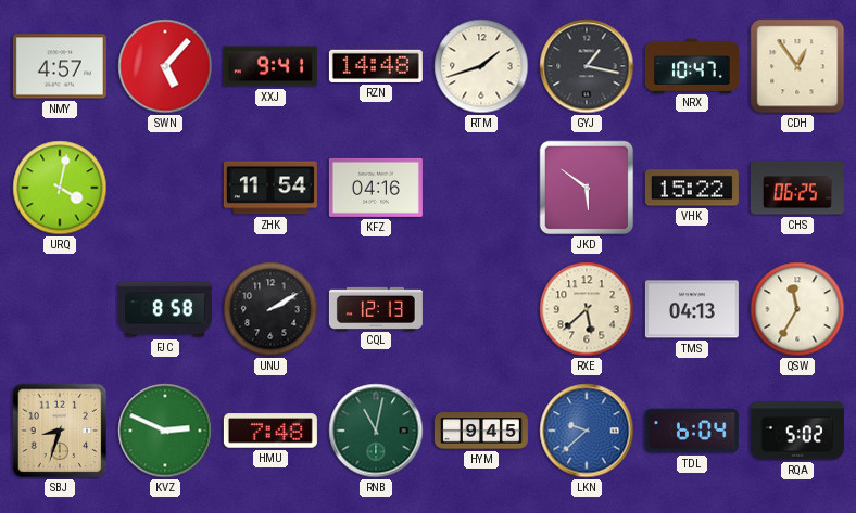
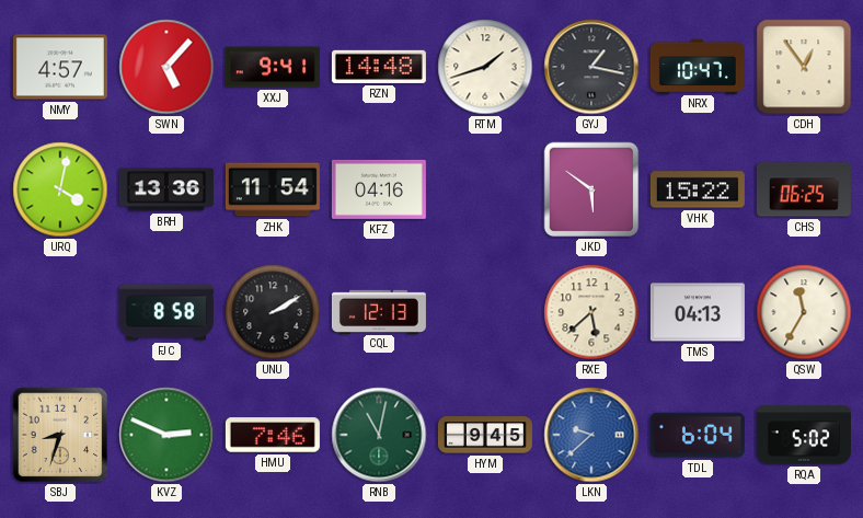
BRH: none -> 13:36 (166, 189)
HMU: 7:48 -> 7:46 (273, 435)
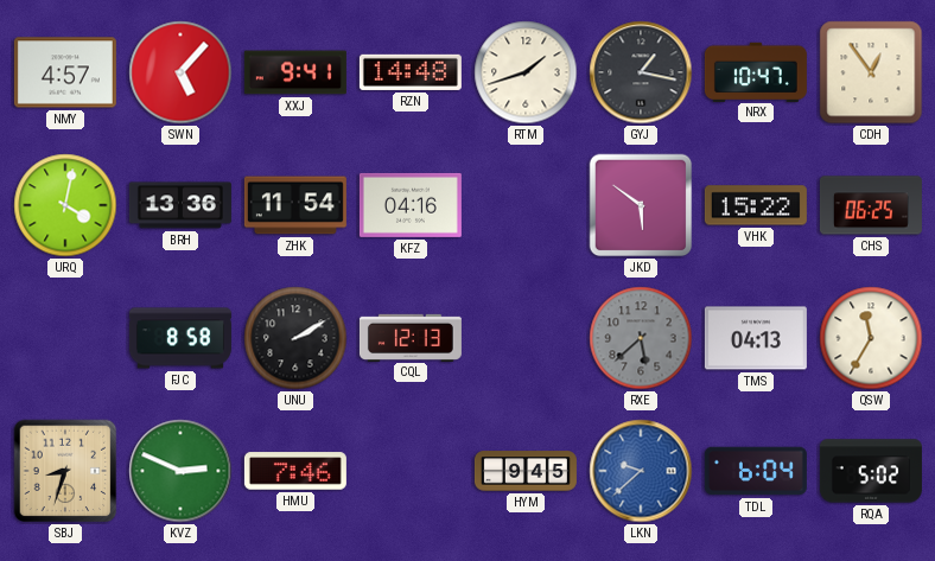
RXE dial: cream -> grey (641, 338)
RNB: 11:02 -> none (379, 435)
